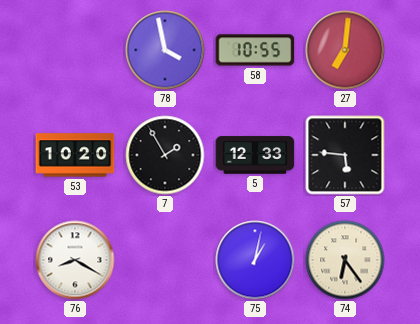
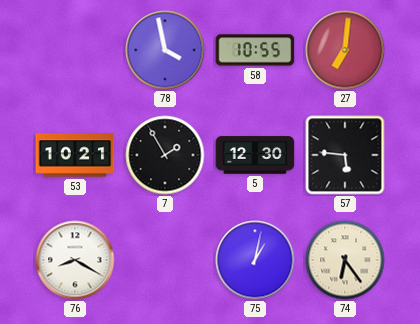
53: 10:20 -> 10:21 (75, 155)
5: 12:33 -> 12:30 (255, 155)
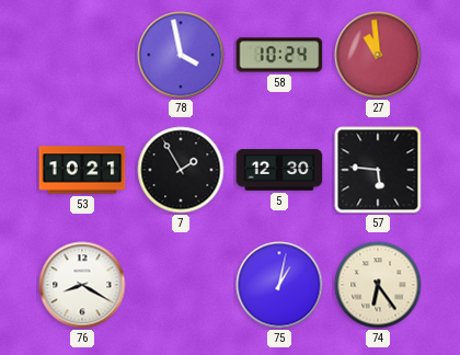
58: 10:55 -> 10:24 (279, 55)
27: 7:01 -> 10:59 (378, 55)
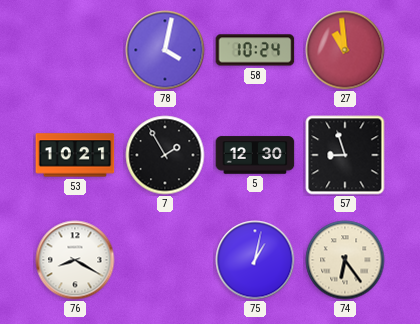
78: 3:58 -> 4:02 (165, 50)
57: 5:46 -> 8:57 (345, 155)
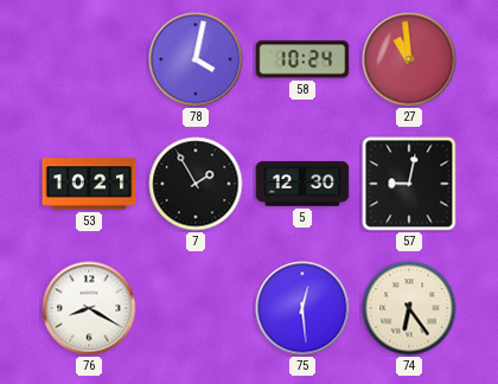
57: 8:57 -> 9:02 (409, 184)
75: 1:02 -> 12:29 (302, 308)
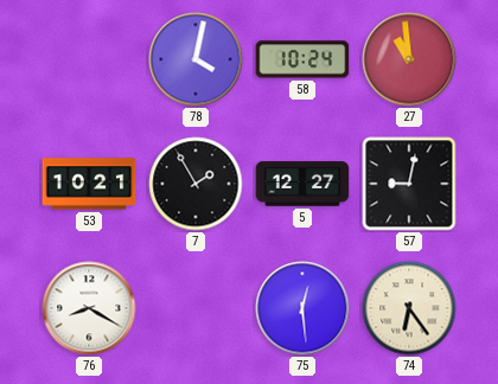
5: 12:30 -> 12:27 (302, 184)
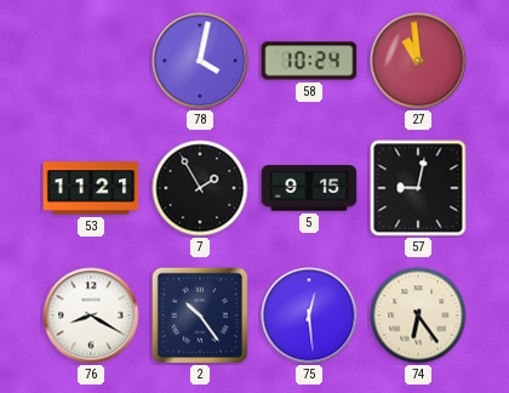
53: 10:21 -> 11:21 (91, 188)
5: 12:27 -> 9:15 (309, 188)
2: none -> 10:24 (199, 314)
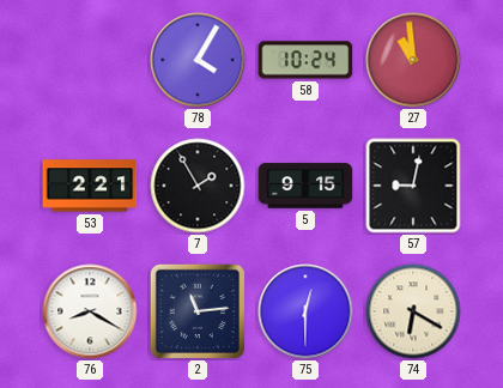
78: 4:02 -> 4:05 (198, 60)
53: 11:21 -> 2:21 (90, 186)
2: 10:24 -> 11:14 (196, 310)
75: 12:29 -> 12:30 (305, 311)
74: 6:24 -> 6:20 (413, 311)
